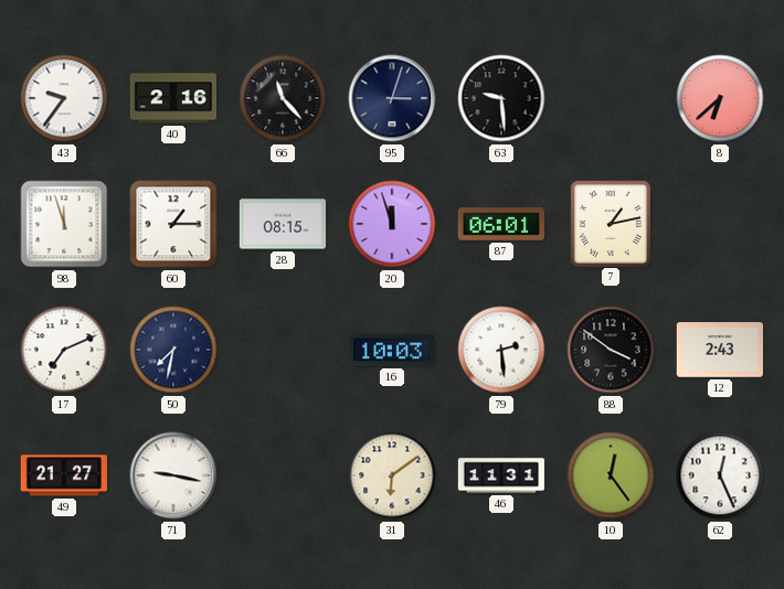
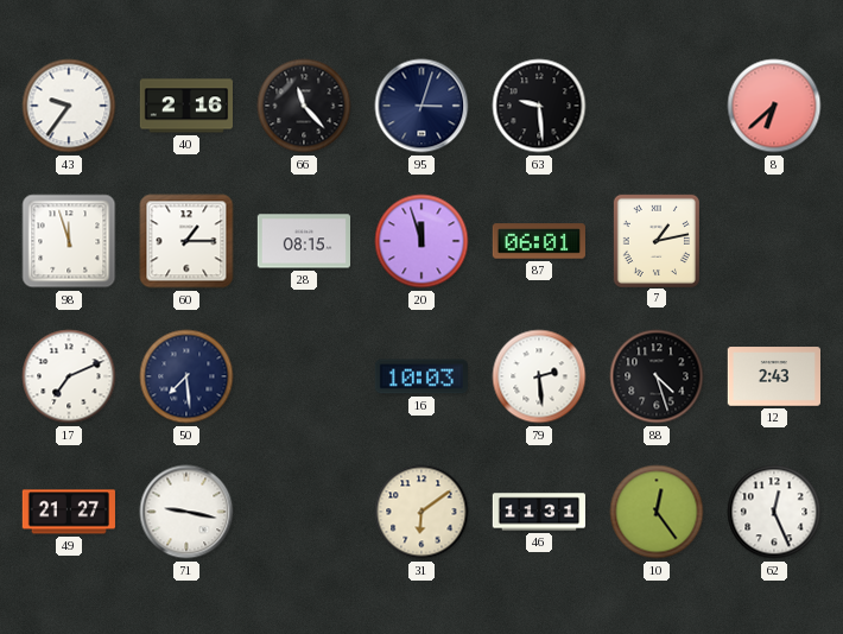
50: 7:32 -> 7:29 (186, 376)
88: 3:51 -> 4:27 (657, 376)
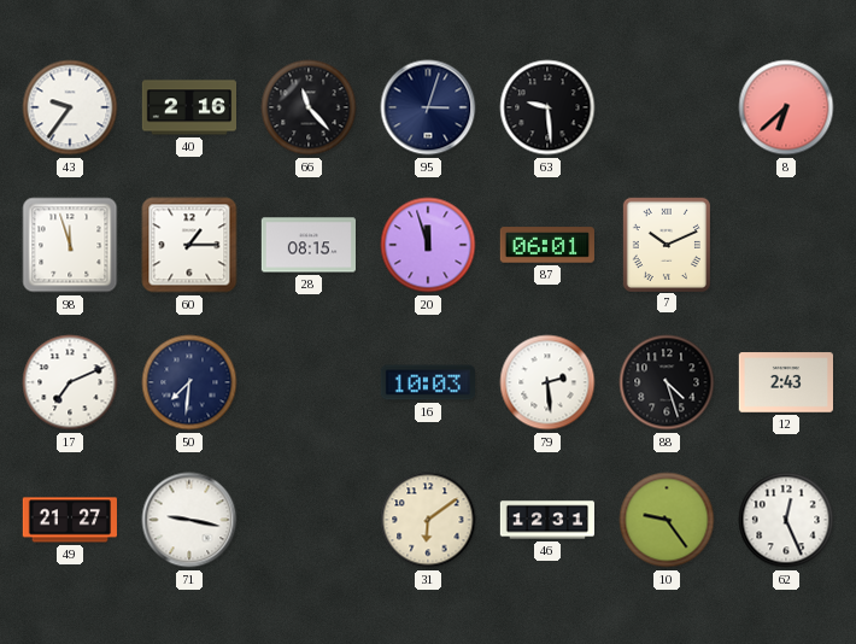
7: 1:13 -> 10:11 (667, 244)
50: 7:29 -> 7:31 (189, 382)
46: 11:31 -> 12:31 (546, 520)
10: 12:24 -> 9:24 (667, 520)
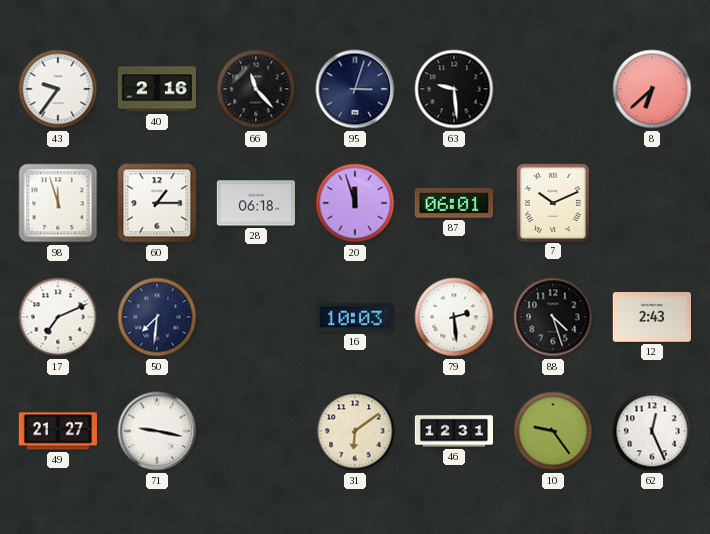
28: 08:15 -> 06:18 (255, 203)
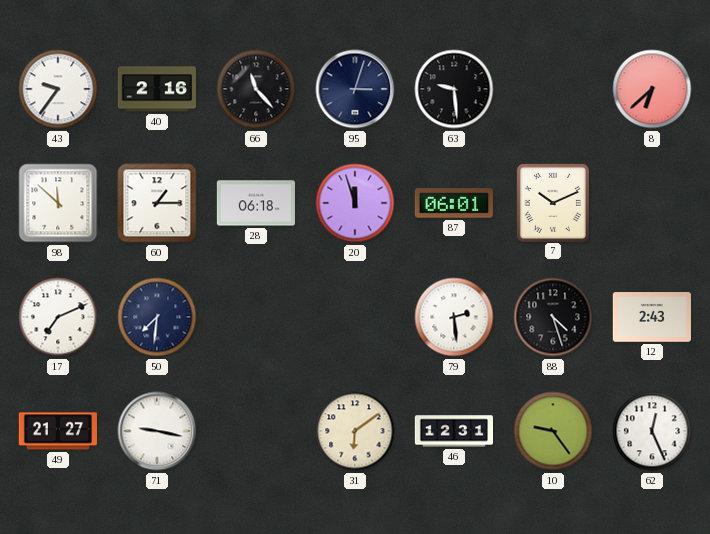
98: 11:57 -> 11:52 (58, 203)
16: 10:03 -> none (354, 317)
